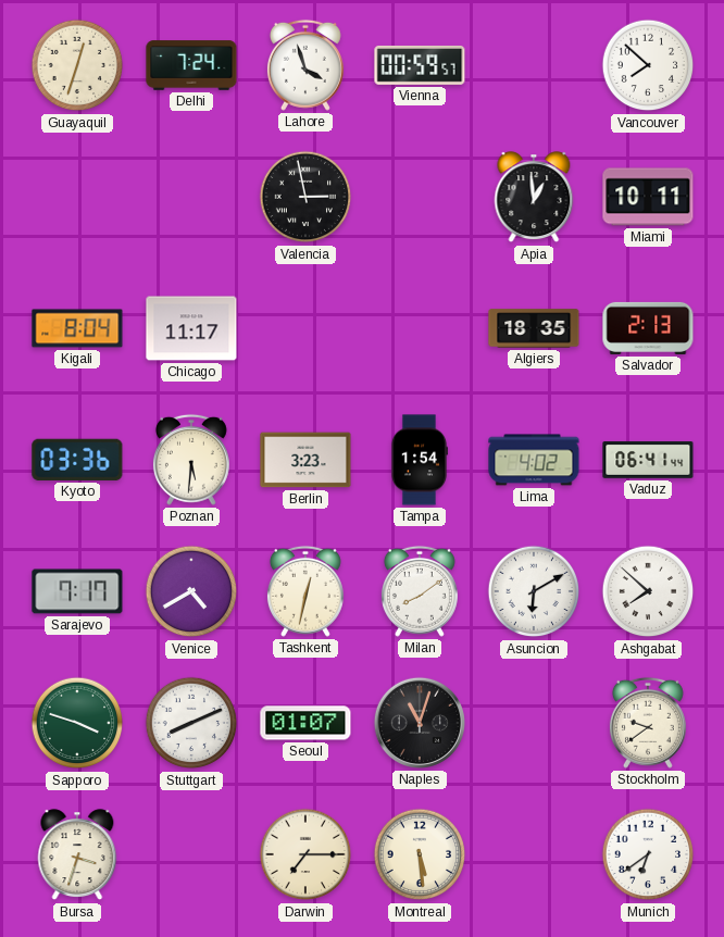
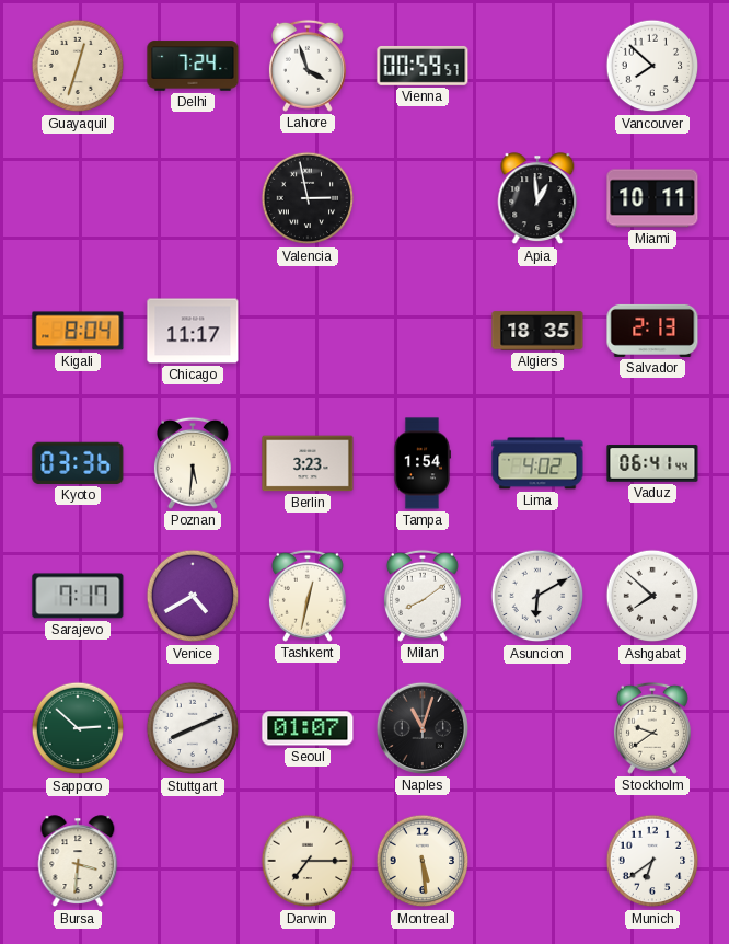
Sapporo: 3:48 -> 2:52 (78, 728)
Bursa: 3:33 -> 3:31 (78, 862)
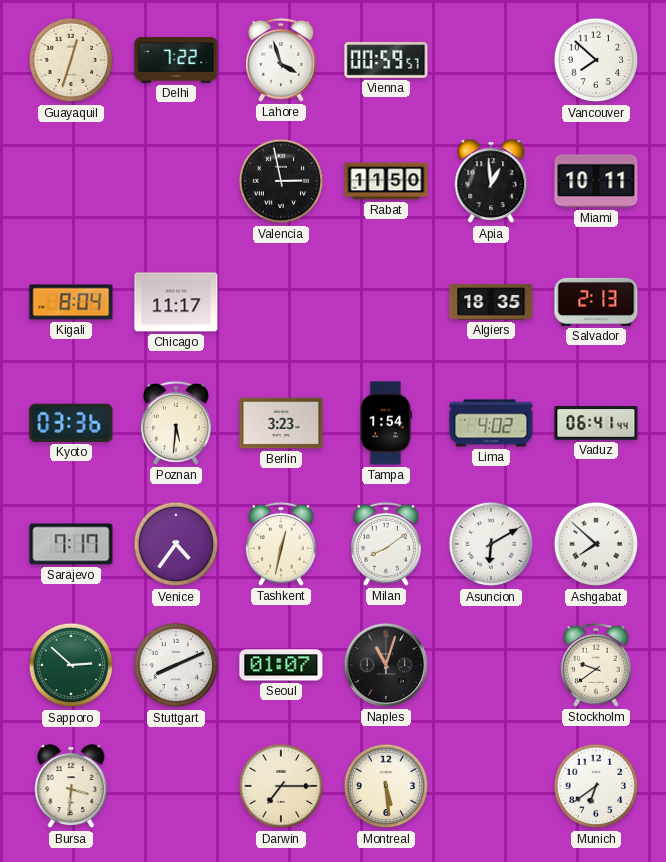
Delhi: 7:24 -> 7:22 (176, 60)
Rabat: none -> 11:50 (386, 181)
Venice: 4:40 -> 4:36 (176, 544)
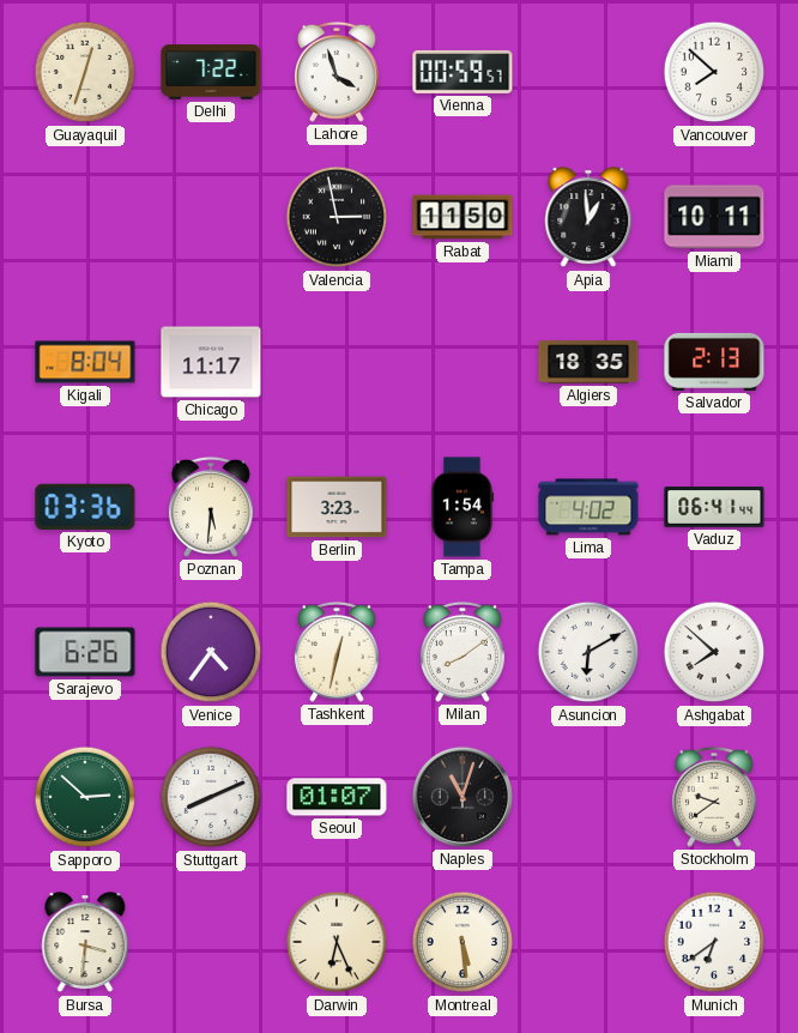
Sarajevo: 7:17 -> 6:26 (85, 652)
Darwin: 7:15 -> 6:26 (337, 942)
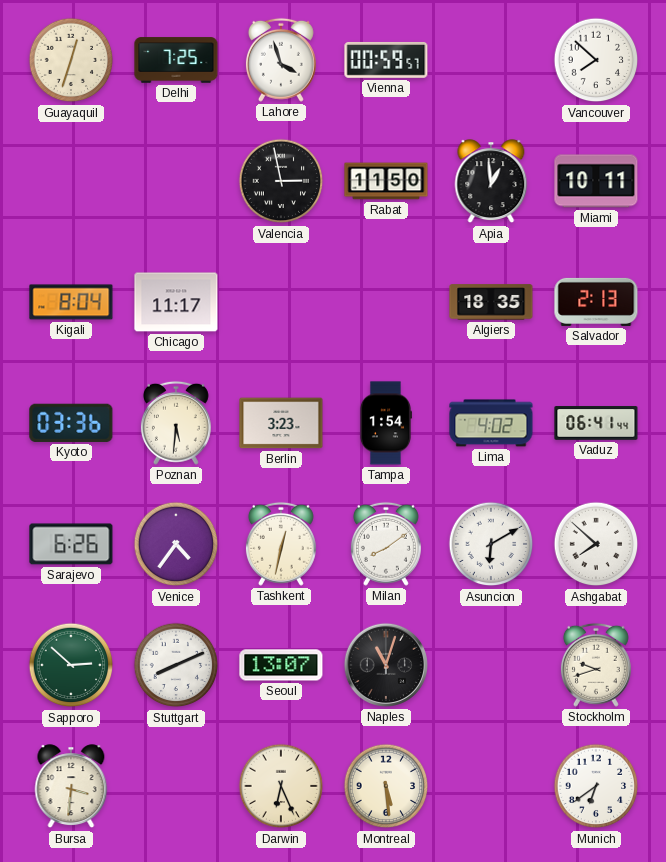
Delhi: 7:22 -> 7:25 (176, 60)
Seoul: 01:07 -> 13:07 (281, 665)
Stockholm: 9:39 -> 9:42 (596, 665)
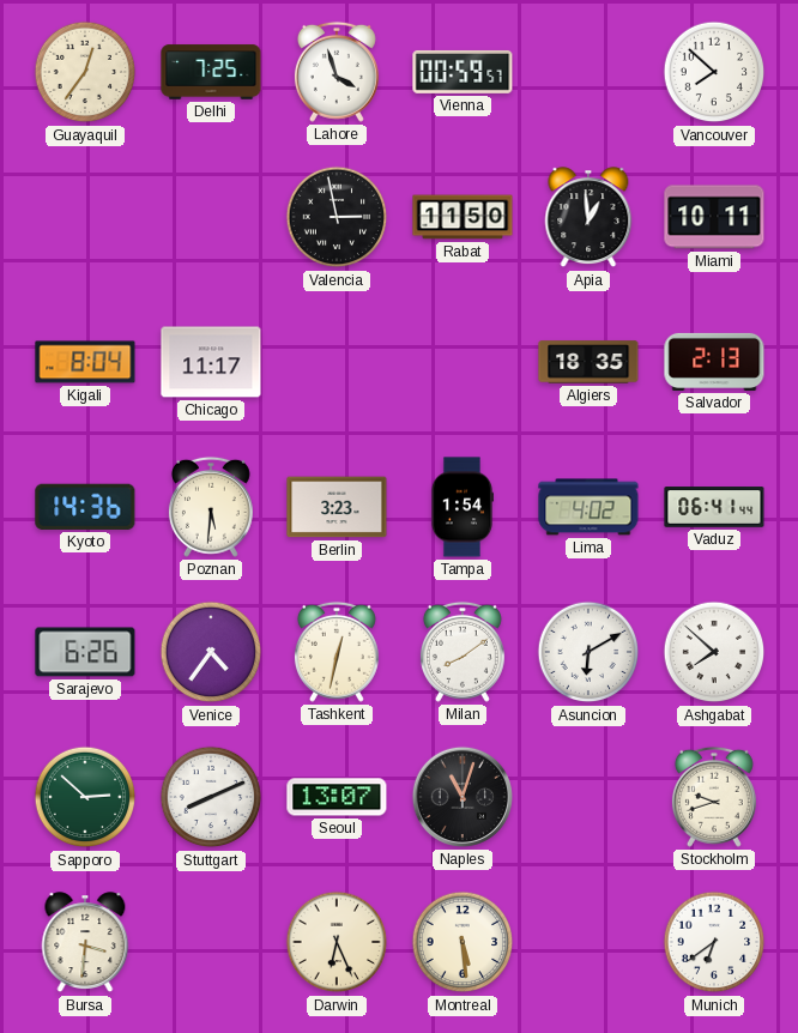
Guayaquil: 12:33 -> 12:36 (85, 72)
Kyoto: 03:36 -> 14:36 (85, 507)
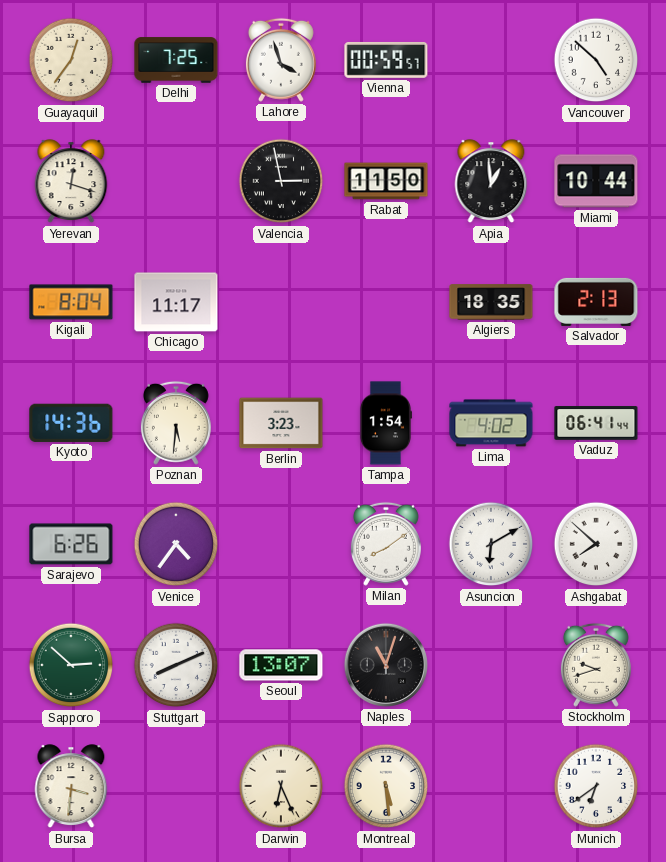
Vancouver: 7:52 -> 4:52 (596, 60)
Yerevan: none -> 12:18 (71, 182)
Miami: 10:11 -> 10:44 (596, 181)
Tashkent: 12:32 -> none (337, 652)
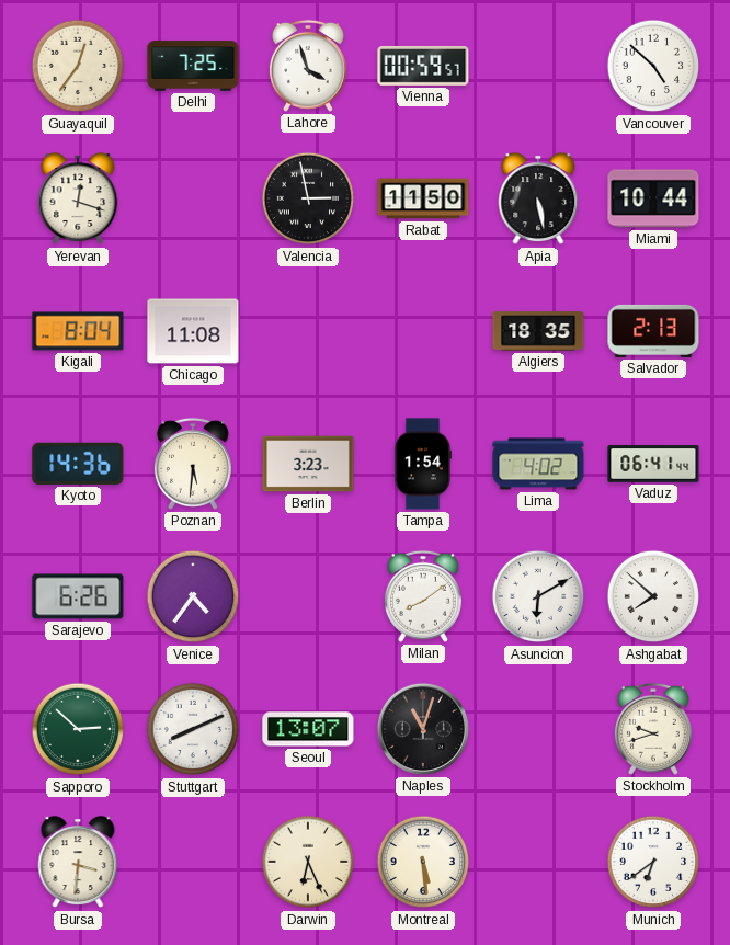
Apia: 12:59 -> 5:28 (538, 200)
Chicago: 11:17 -> 11:08 (193, 331)
